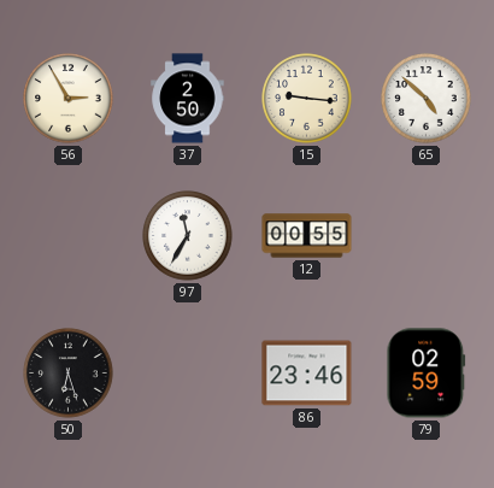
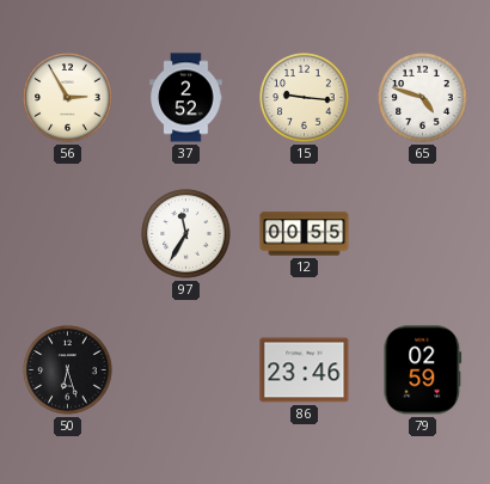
37: 2:50 -> 2:52 (186, 98)
65: 4:52 -> 4:48 (423, 98)
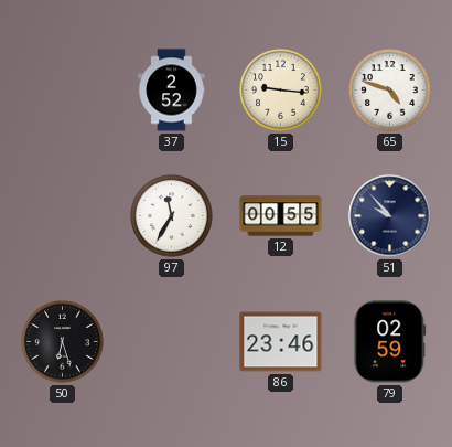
56: 2:55 -> none (68, 98)
51: none -> 9:53 (390, 216)
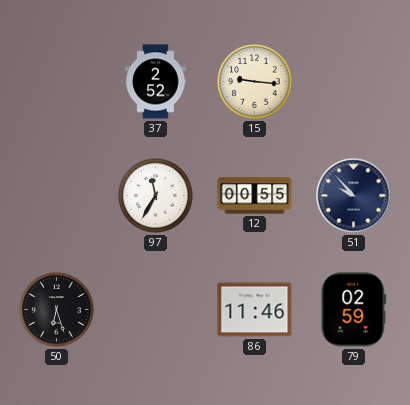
65: 4:48 -> none (390, 91)
86: 23:46 -> 11:46 (255, 310)
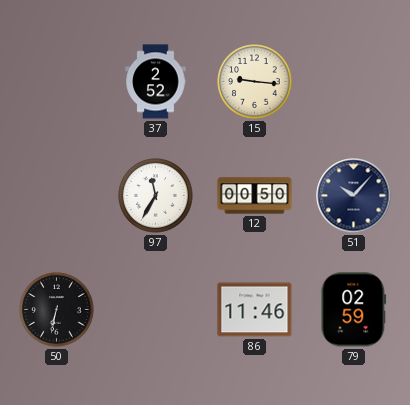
12: 00:55 -> 00:50 (255, 196)
51: 9:53 -> 10:07 (354, 196)
50: 6:27 -> 6:32 (57, 310)
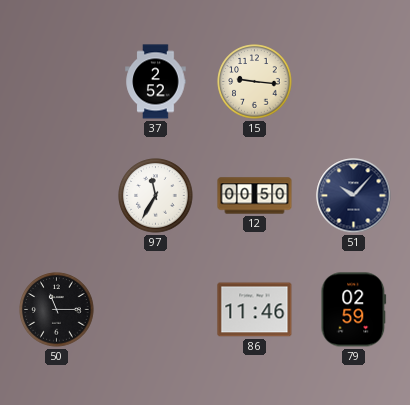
50: 6:32 -> 11:15 (57, 310)
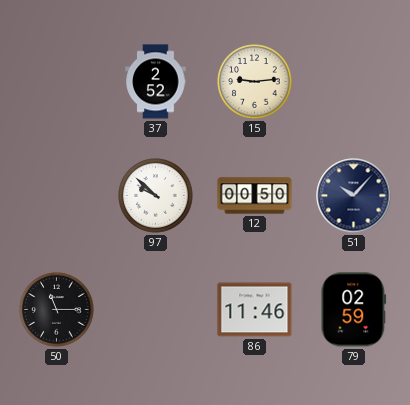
15: 9:16 -> 9:14 (255, 82)
97: 11:35 -> 9:52 (156, 196)
